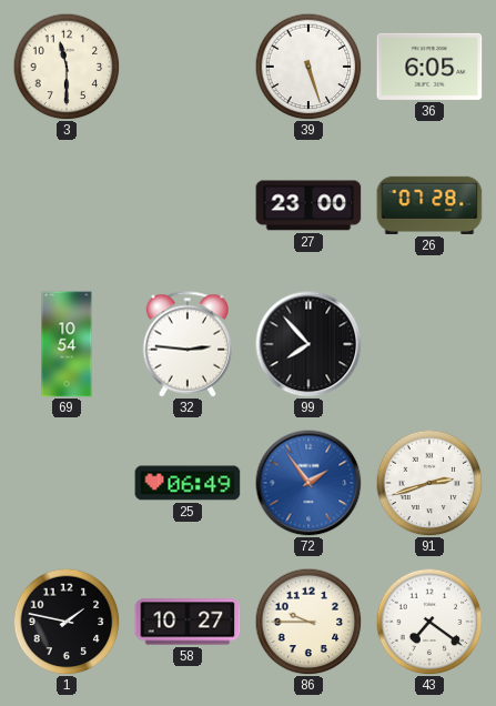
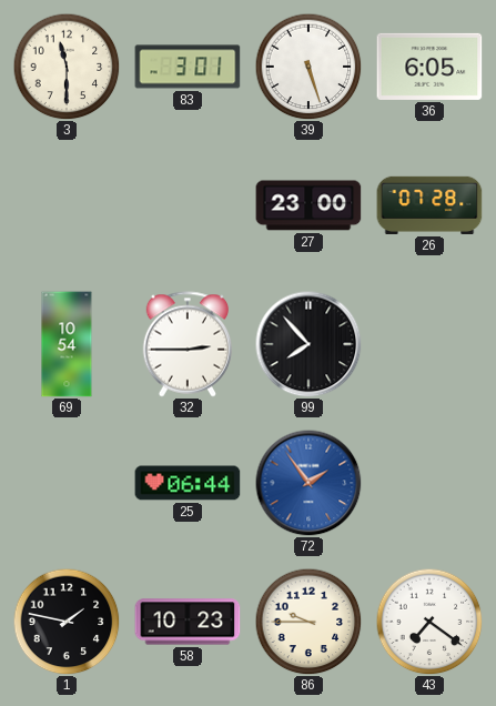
83: none -> 3:01 (188, 67)
32: 2:46 -> 2:45 (188, 344)
25: 06:49 -> 06:44 (188, 483)
91: 2:42 -> none (429, 483)
58: 10:27 -> 10:23 (188, 622)
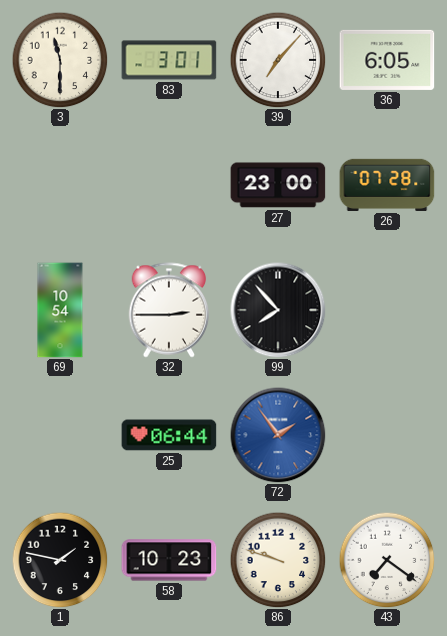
39: 5:27 -> 7:07 (278, 60)
86: 9:45 -> 9:48 (278, 560)
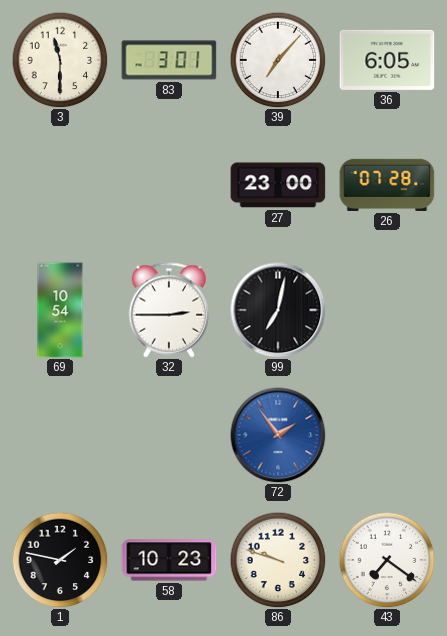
99: 7:53 -> 7:02 (278, 310)
25: 06:44 -> none (169, 435)
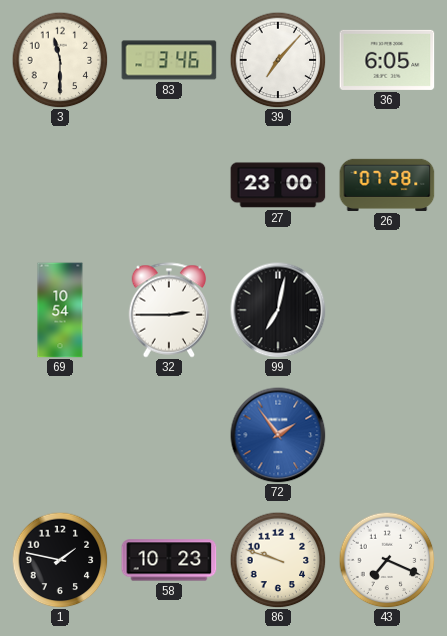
83: 3:01 -> 3:46 (169, 60)
43: 7:21 -> 7:19 (387, 560)
